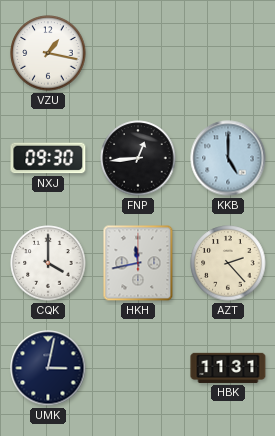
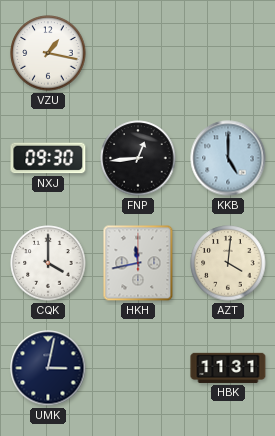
AZT: 2:23 -> 4:01 (228, 263)
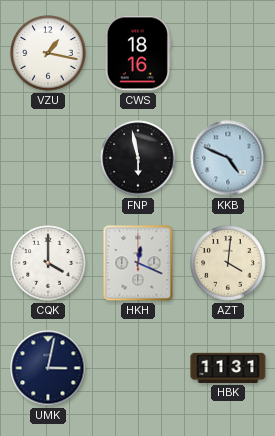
CWS: none -> 18:16 (138, 53)
NXJ: 09:30 -> none (48, 158)
FNP: 12:44 -> 5:58 (138, 158)
KKB: 5:00 -> 4:49 (228, 158)
HKH: 11:43 -> 12:19 (138, 263)
